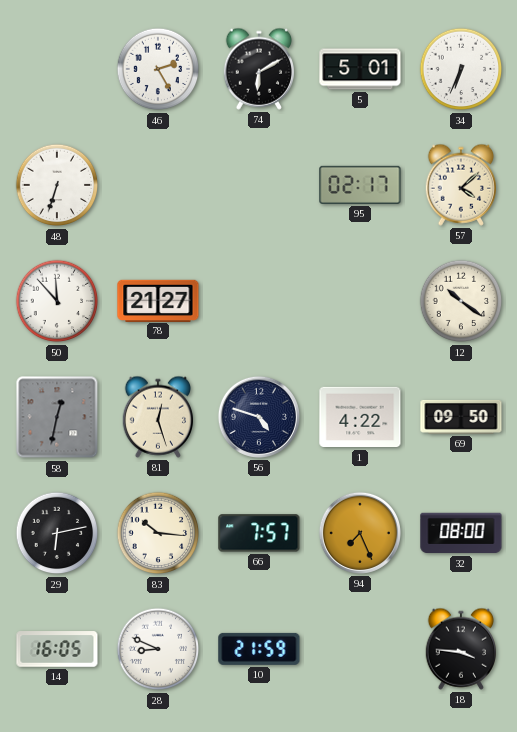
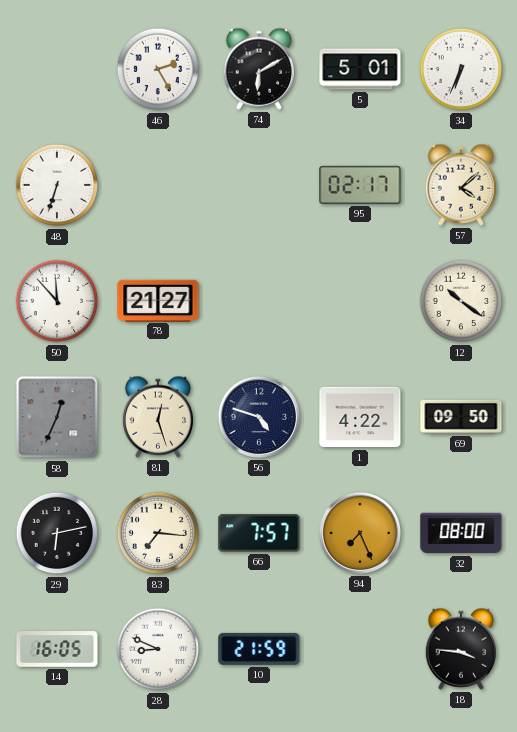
58: 12:32 -> 12:34 (57, 417)
83: 10:16 -> 7:16 (158, 533)
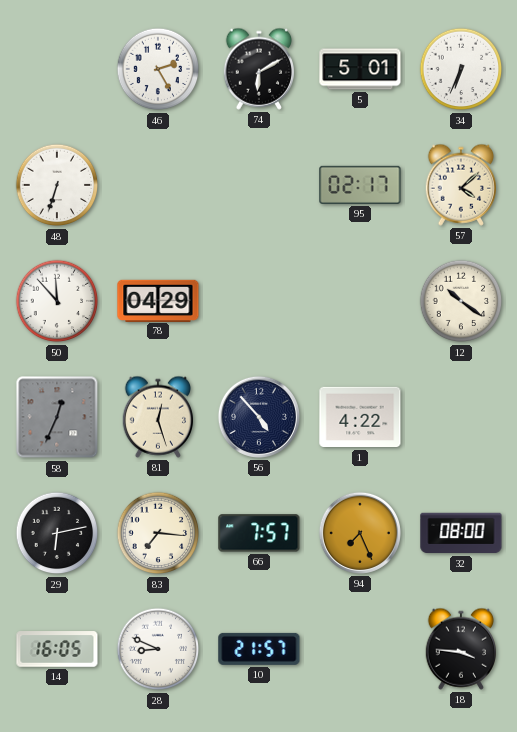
78: 21:27 -> 04:29 (158, 300)
56: 4:48 -> 4:53 (259, 417)
69: 09:50 -> none (461, 417)
10: 21:59 -> 21:57 (259, 649)
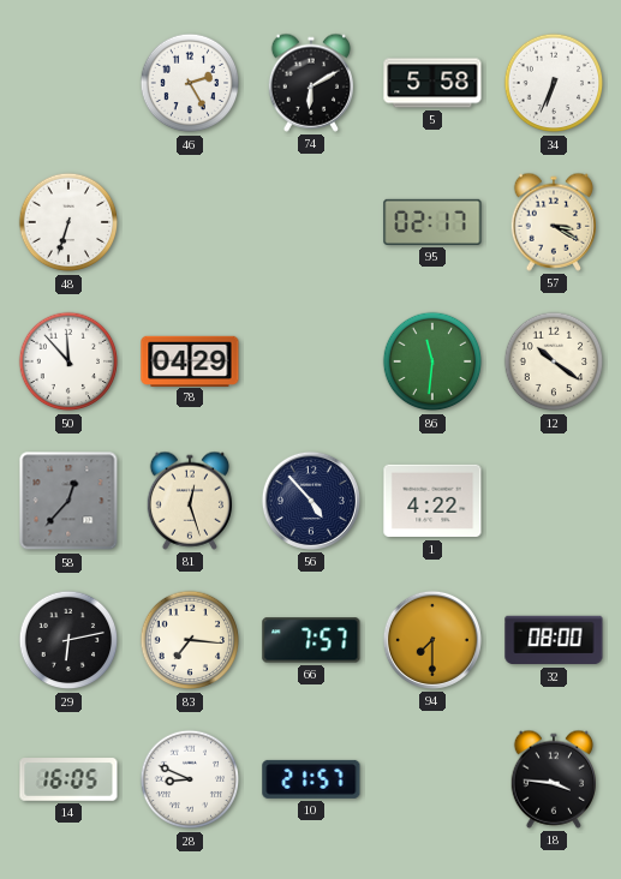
5: 5:01 -> 5:58 (432, 83)
57: 4:08 -> 3:20 (554, 222)
86: none -> 11:31 (432, 361)
58: 12:34 -> 12:37 (68, 501)
94: 7:26 -> 7:30 (432, 640)
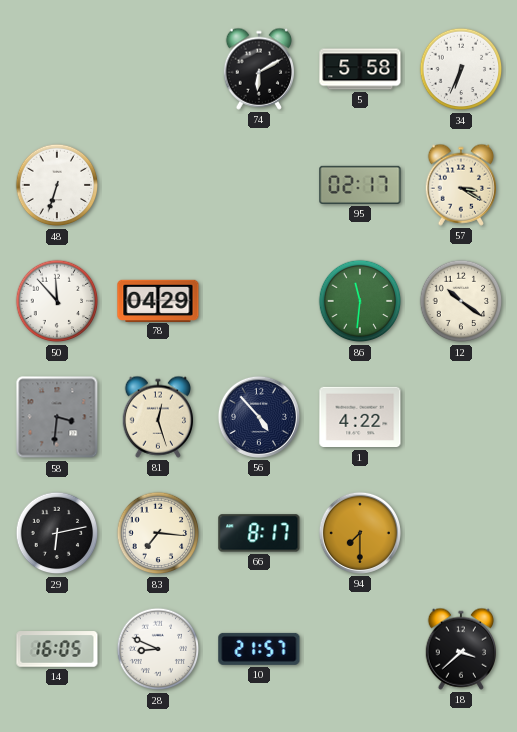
46: 2:25 -> none (190, 83)
58: 12:37 -> 3:31 (57, 417)
66: 7:57 -> 8:17 (259, 533)
32: 08:00 -> none (554, 640)
18: 3:46 -> 3:38 (461, 649)
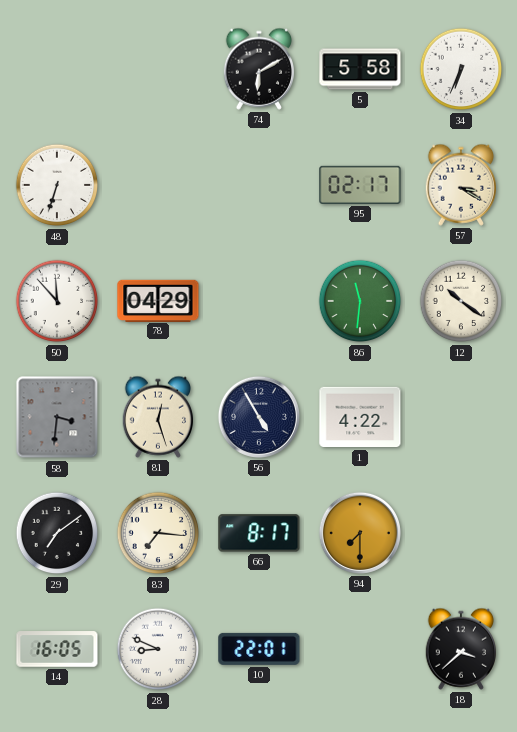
56: 4:53 -> 4:55 (259, 417)
29: 6:13 -> 7:09 (57, 533)
10: 21:57 -> 22:01 (259, 649)
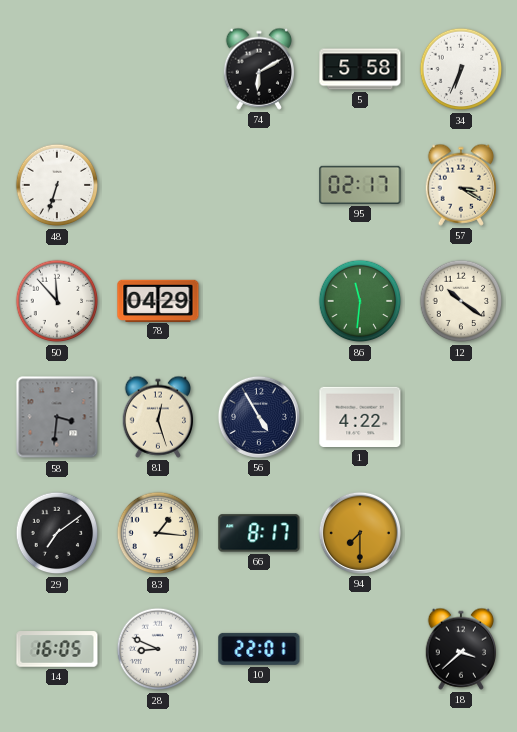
83: 7:16 -> 1:16 (158, 533)
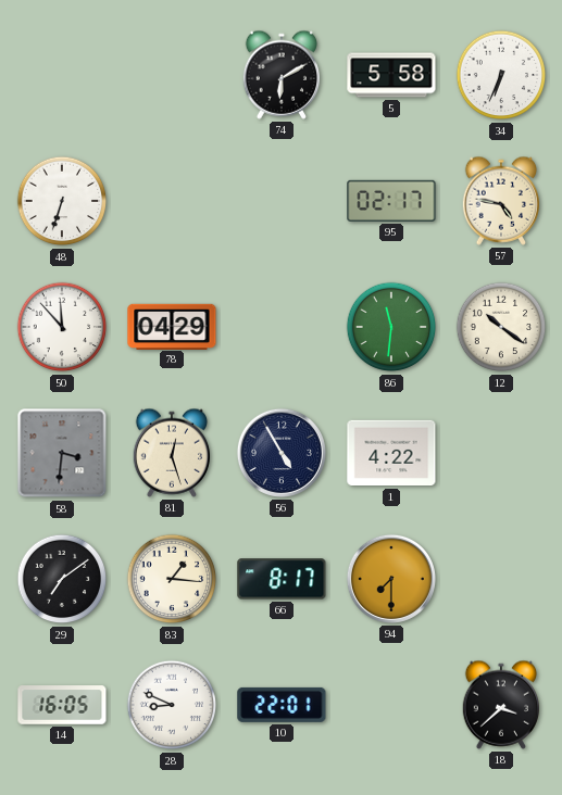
57: 3:20 -> 4:47 (501, 201)
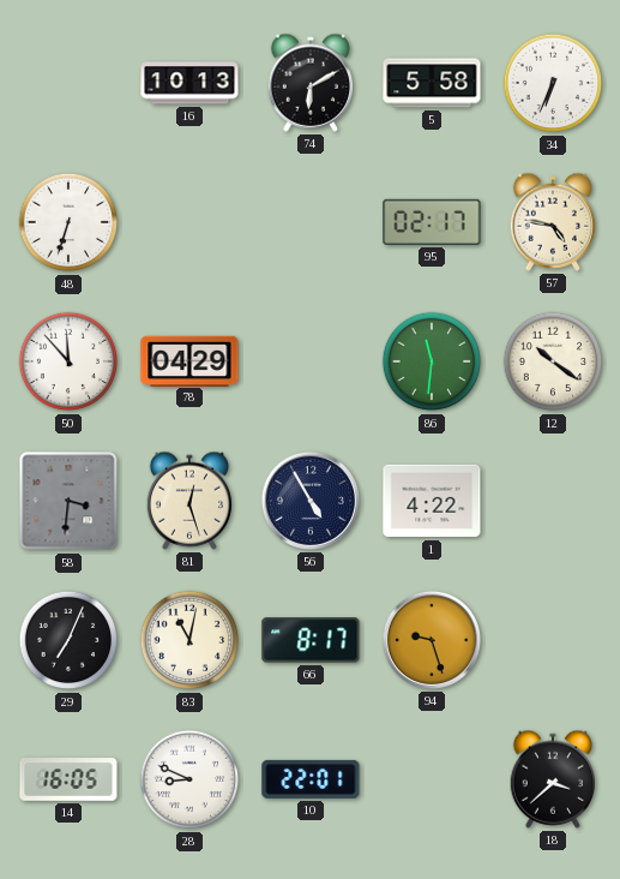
16: none -> 10:13 (189, 83)
29: 7:09 -> 7:04 (68, 640)
83: 1:16 -> 11:02 (189, 640)
94: 7:30 -> 9:27 (432, 640)
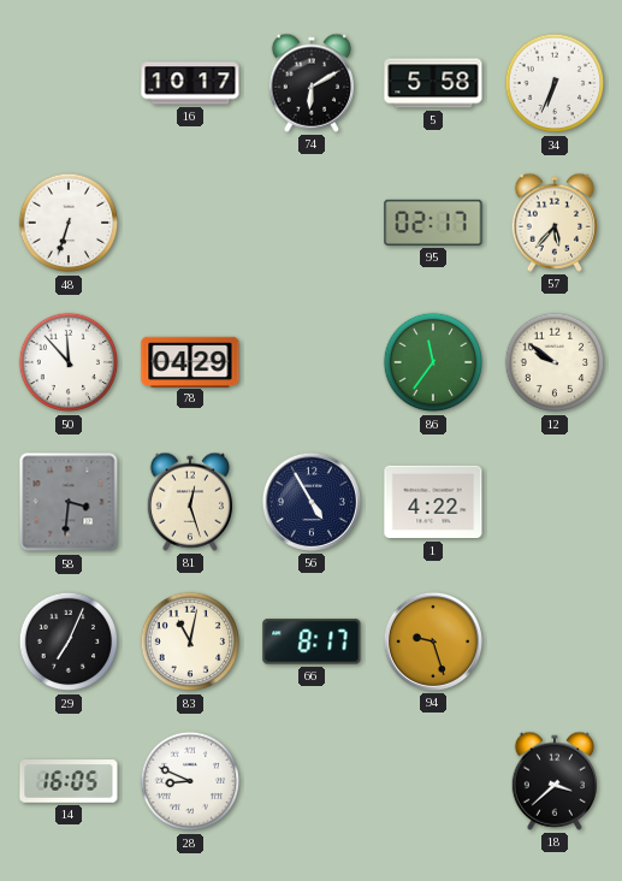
16: 10:13 -> 10:17 (190, 83)
57: 4:47 -> 5:37 (555, 223)
86: 11:31 -> 11:36 (433, 362)
12: 10:21 -> 9:51 (555, 362)
10: 22:01 -> none (311, 779)
